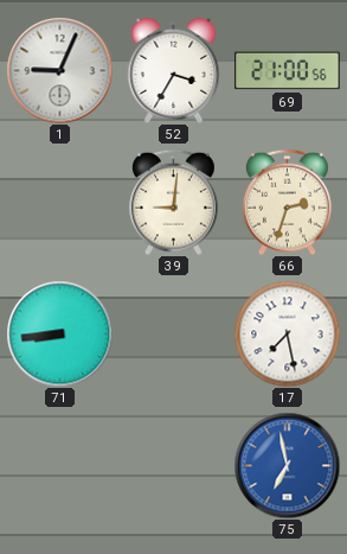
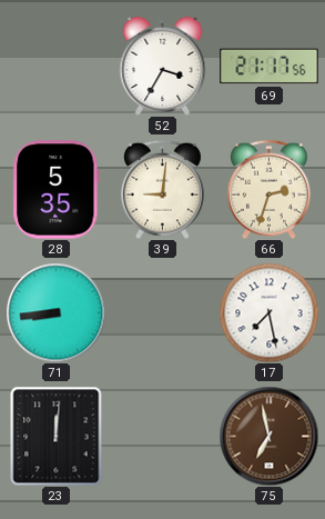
1: 9:04 -> none (59, 70)
69: 21:00 -> 21:17 (270, 67)
28: none -> 5:35 (57, 190)
23: none -> 12:01 (57, 436)
75 dial: blue -> brown (268, 436)
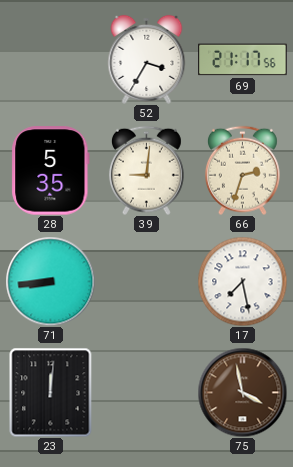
75: 6:58 -> 3:58 (242, 392)
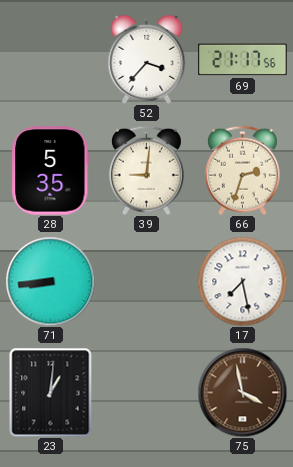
52: 3:35 -> 3:37 (147, 59)
23: 12:01 -> 1:01 (51, 392)
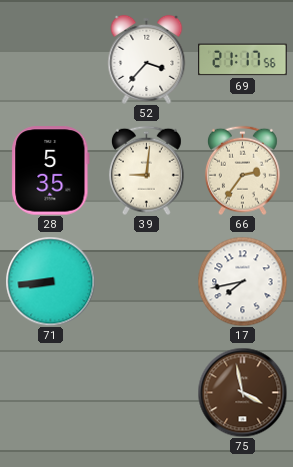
66: 2:33 -> 2:36 (242, 170)
17: 7:28 -> 7:43 (242, 281)
23: 1:01 -> none (51, 392)
